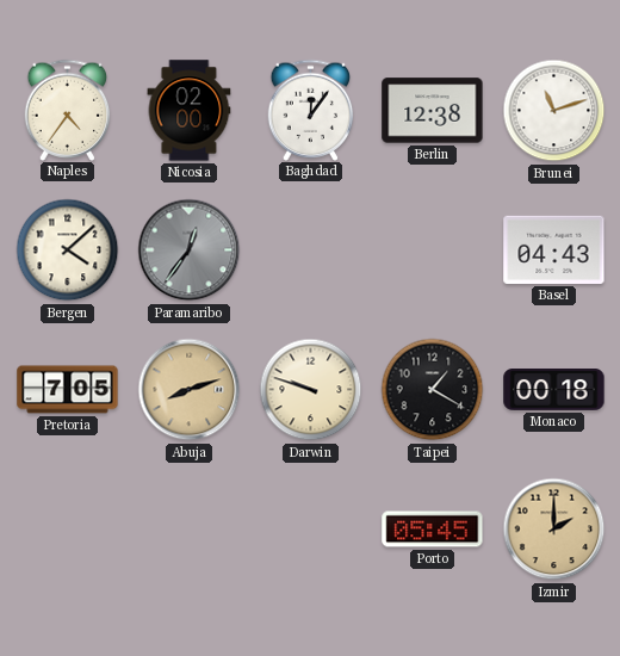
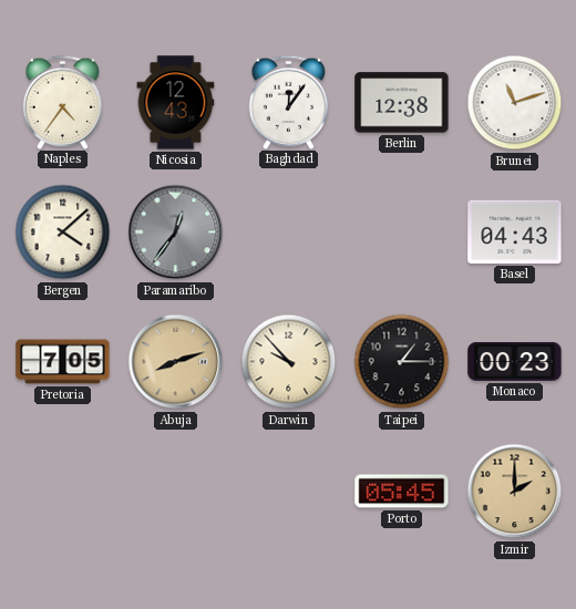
Nicosia: 02:00 -> 12:43 (176, 103)
Darwin: 9:48 -> 9:53 (289, 362)
Taipei: 1:20 -> 1:15 (402, 362)
Monaco: 00:18 -> 00:23 (515, 362)
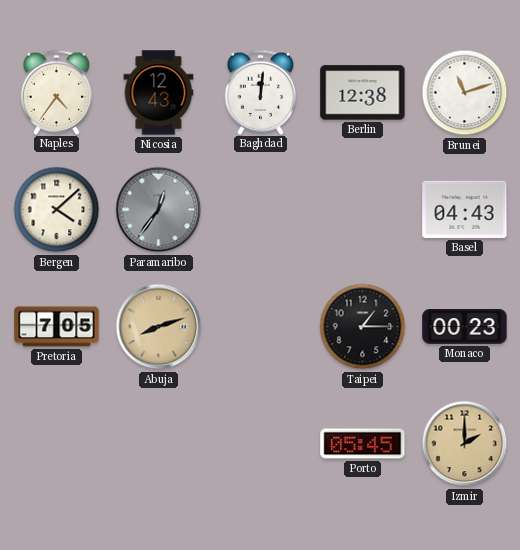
Baghdad: 12:06 -> 12:01 (261, 92)
Darwin: 9:53 -> none (289, 362)
